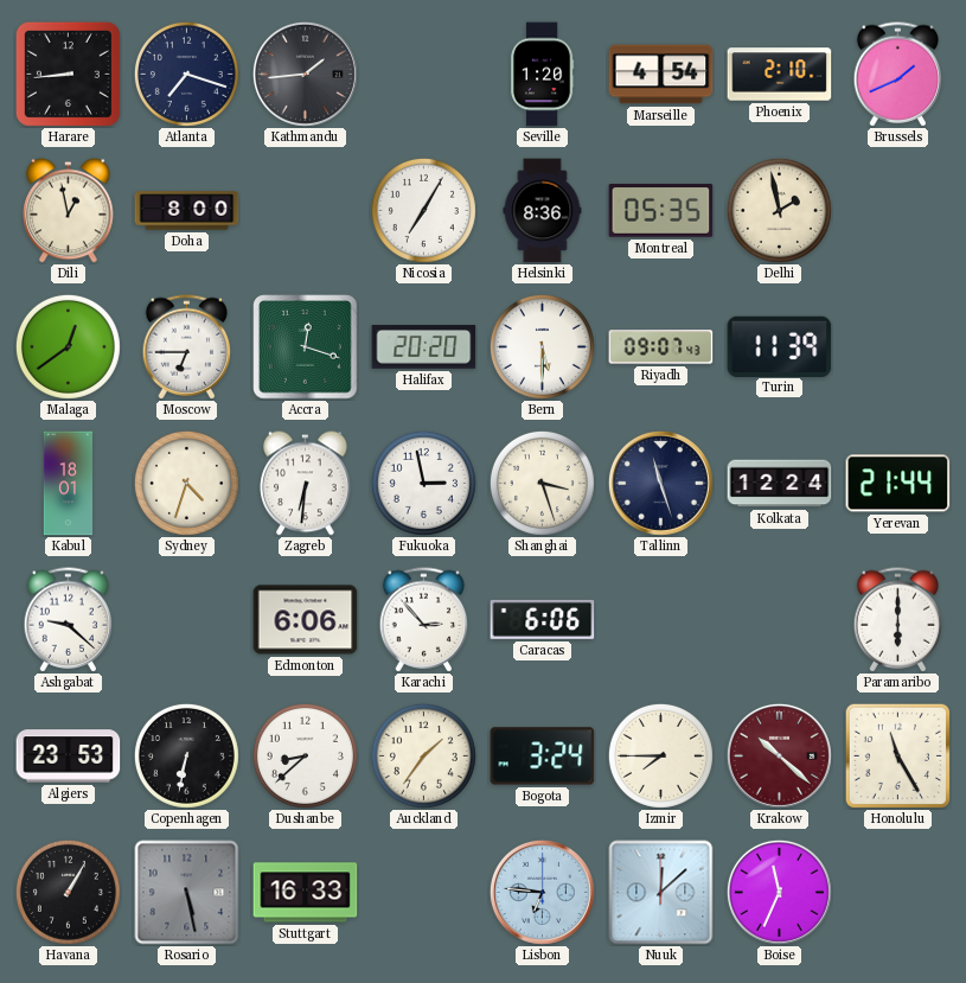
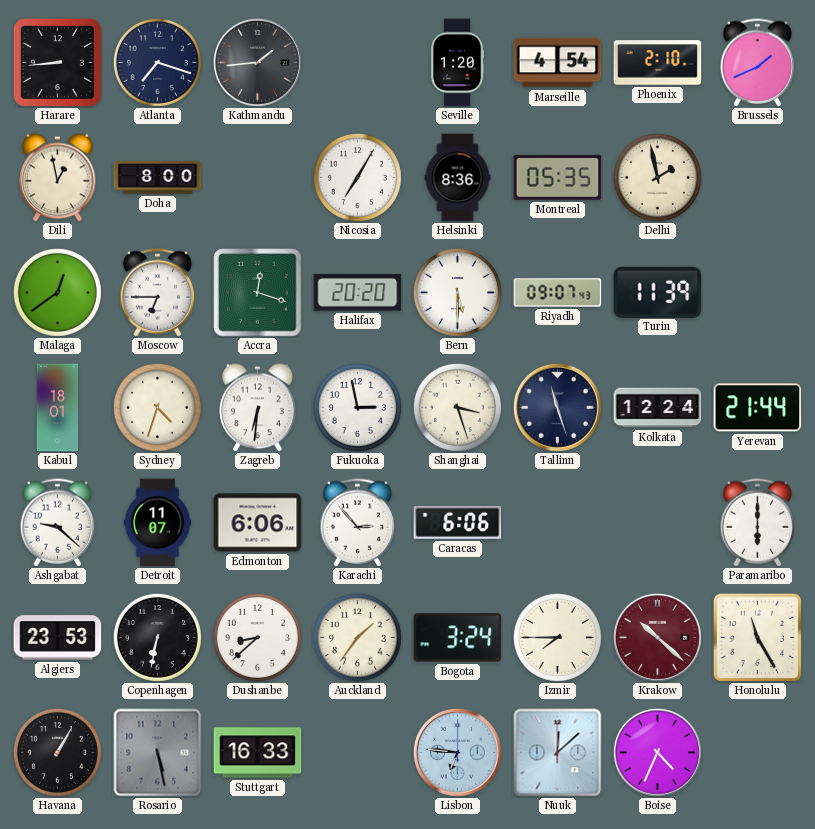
Detroit: none -> 11:07 (158, 523)
Boise: 11:34 -> 4:34 (657, 752)
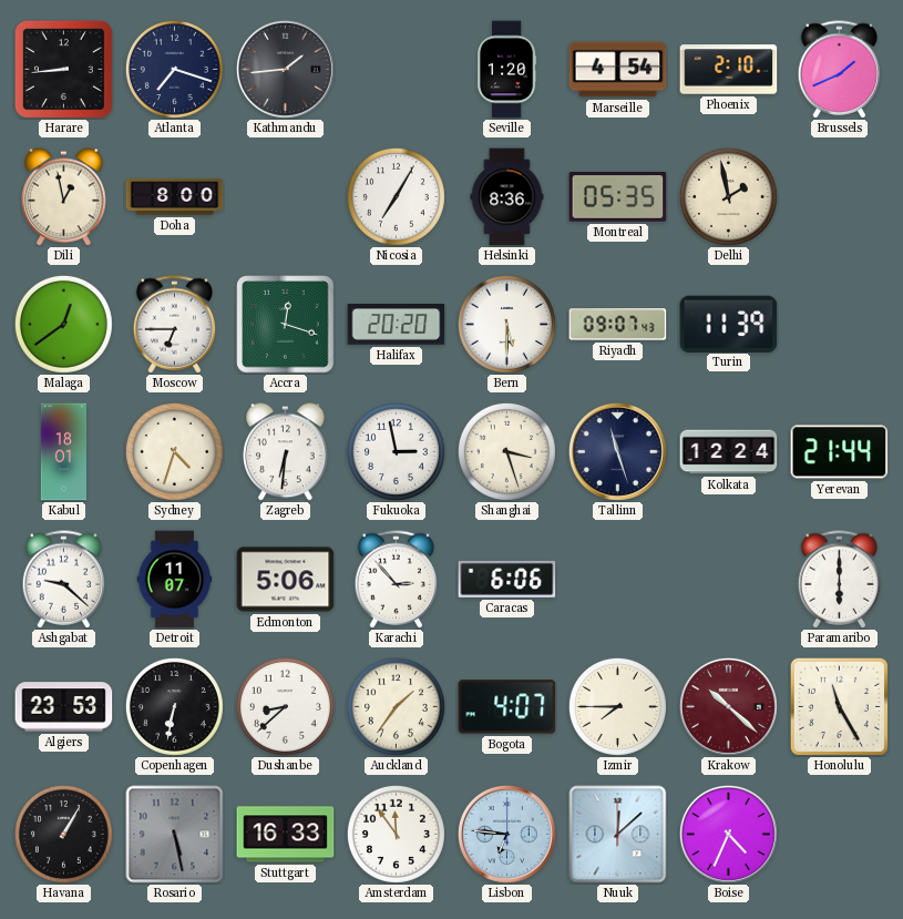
Edmonton: 6:06 -> 5:06 (286, 580)
Bogota: 3:24 -> 4:07 (507, 707)
Amsterdam: none -> 11:54 (396, 834)
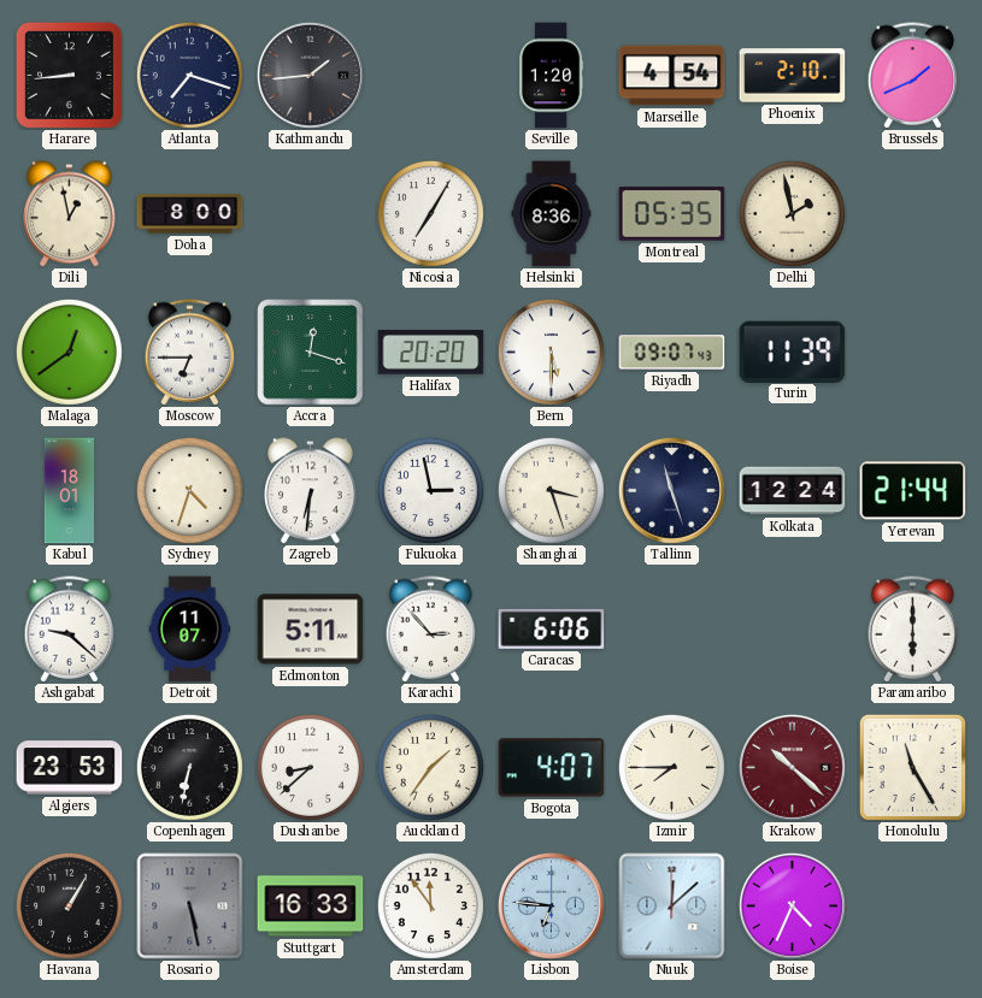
Edmonton: 5:06 -> 5:11 (311, 630)
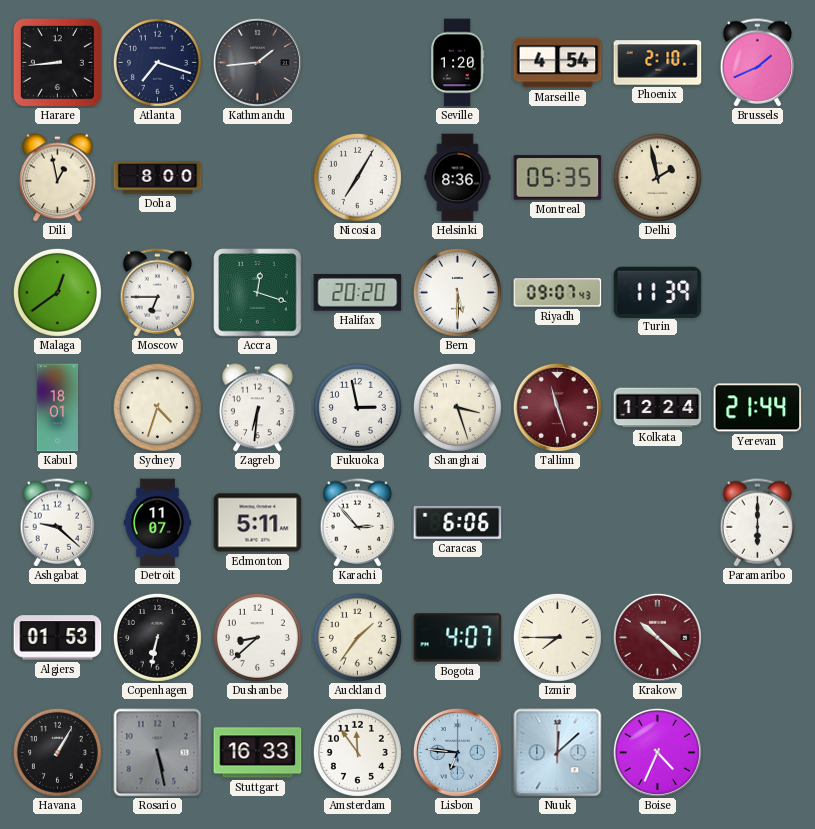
Tallinn dial: navy -> burgundy (557, 407)
Algiers: 23:53 -> 01:53 (58, 638)
Honolulu: 11:25 -> none (912, 767)
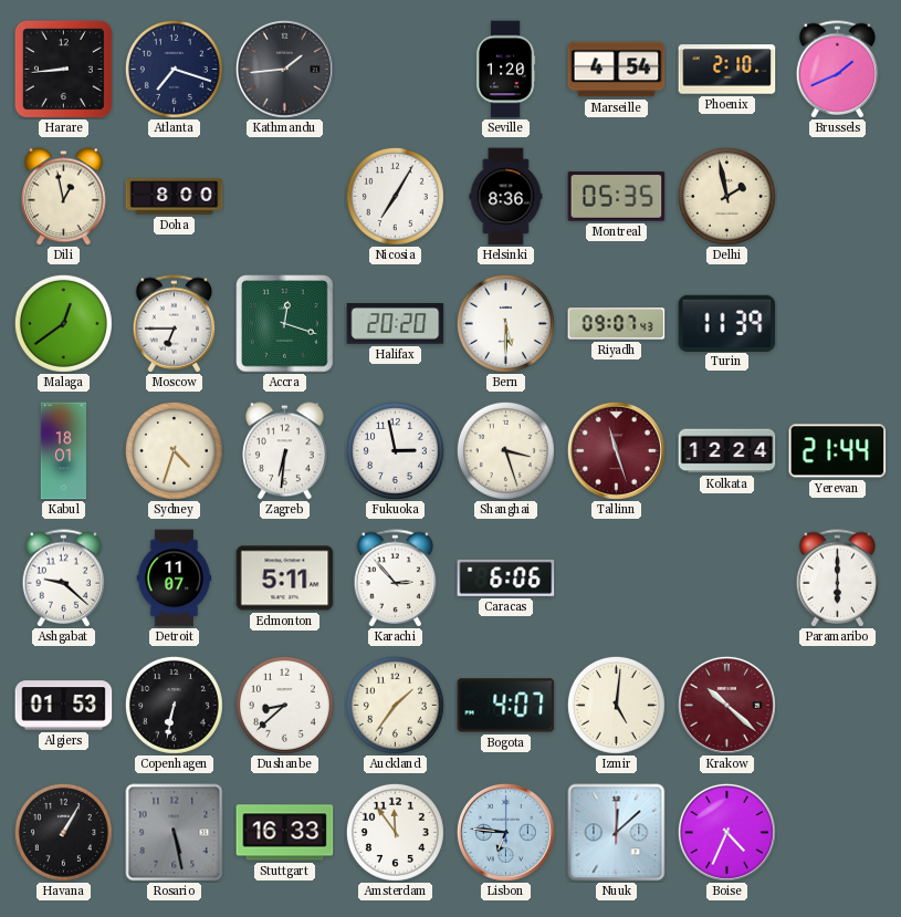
Izmir: 7:45 -> 5:01 (616, 705)
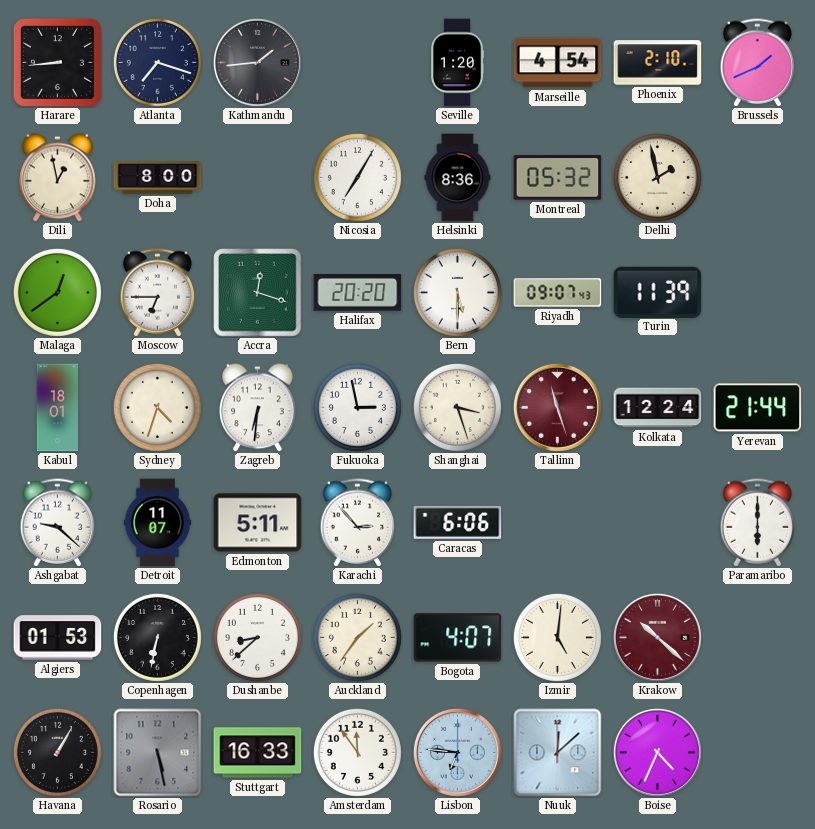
Montreal: 05:35 -> 05:32 (558, 178)
